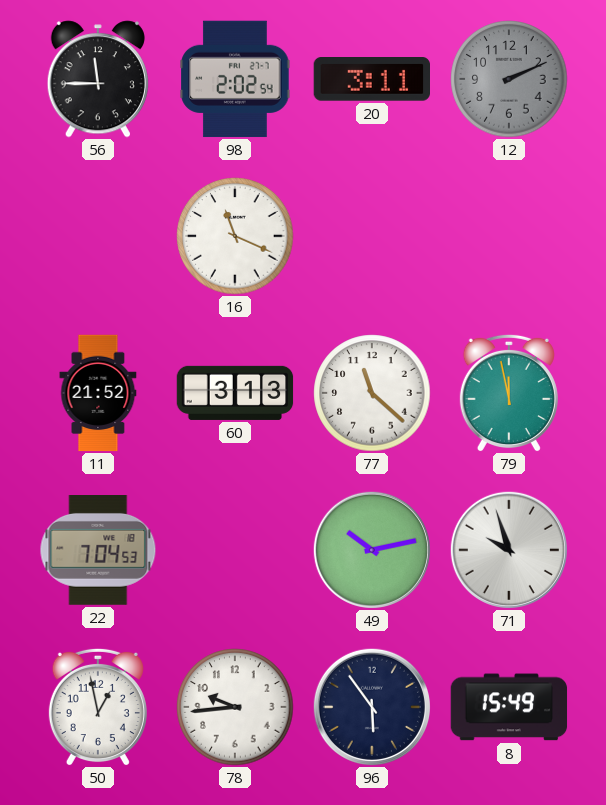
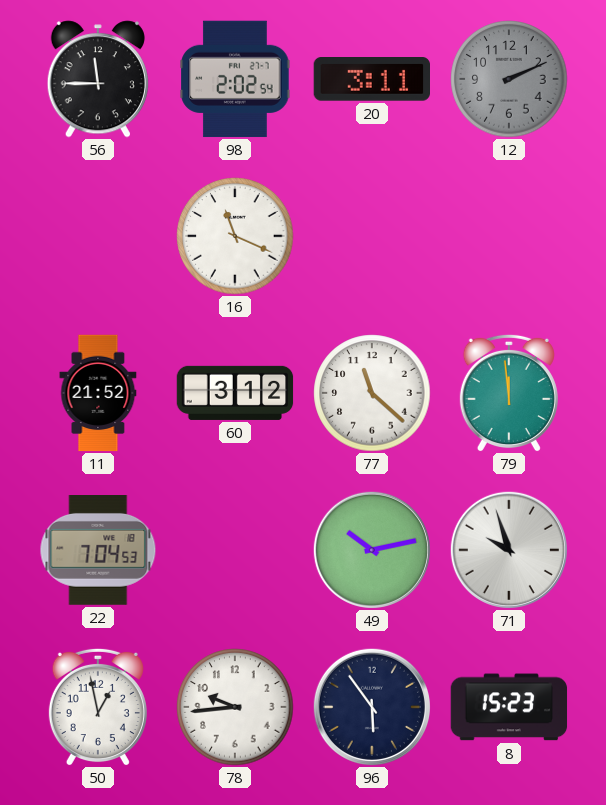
60: 3:13 -> 3:12 (235, 393)
79: 11:58 -> 11:59 (509, 393)
8: 15:49 -> 15:23 (509, 707)
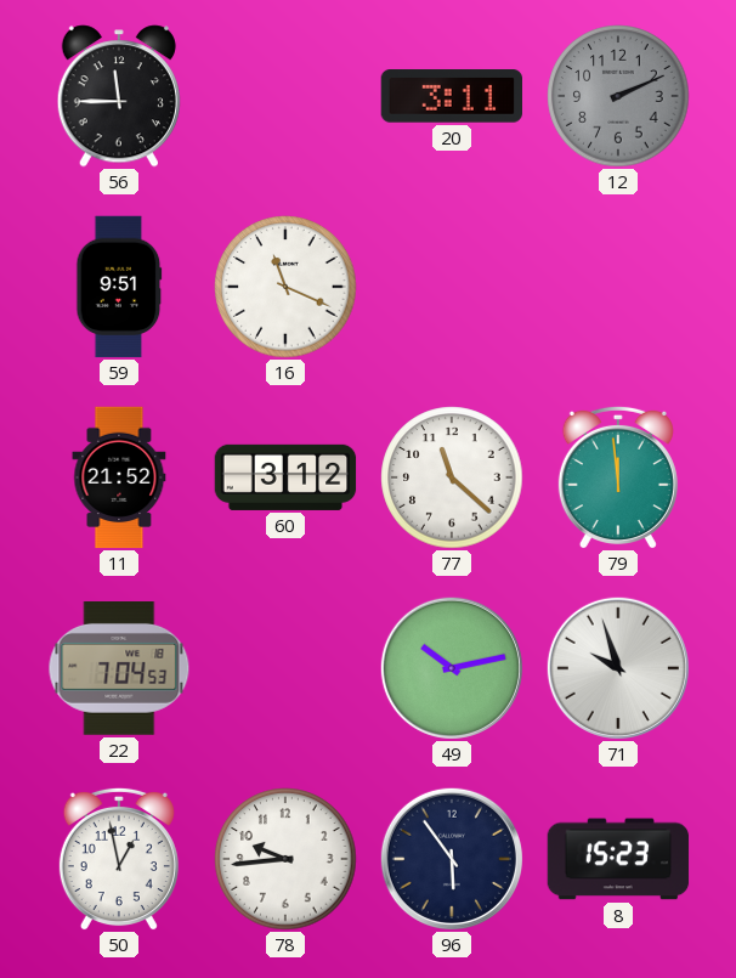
98: 2:02 -> none (235, 79)
59: none -> 9:51 (119, 287)
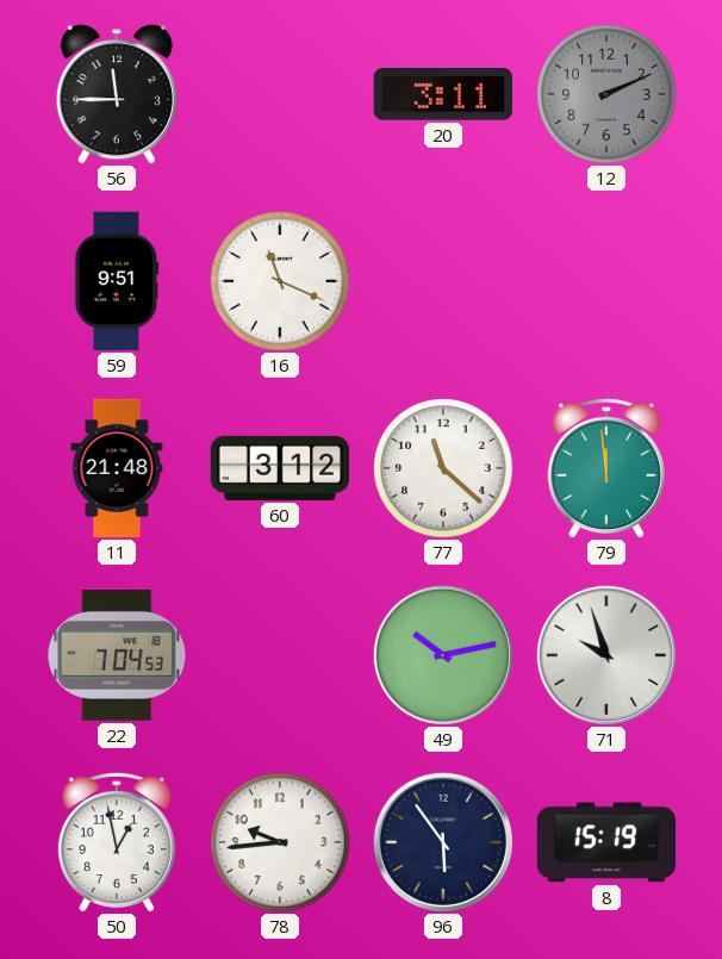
11: 21:52 -> 21:48 (117, 468)
8: 15:23 -> 15:19 (606, 842)
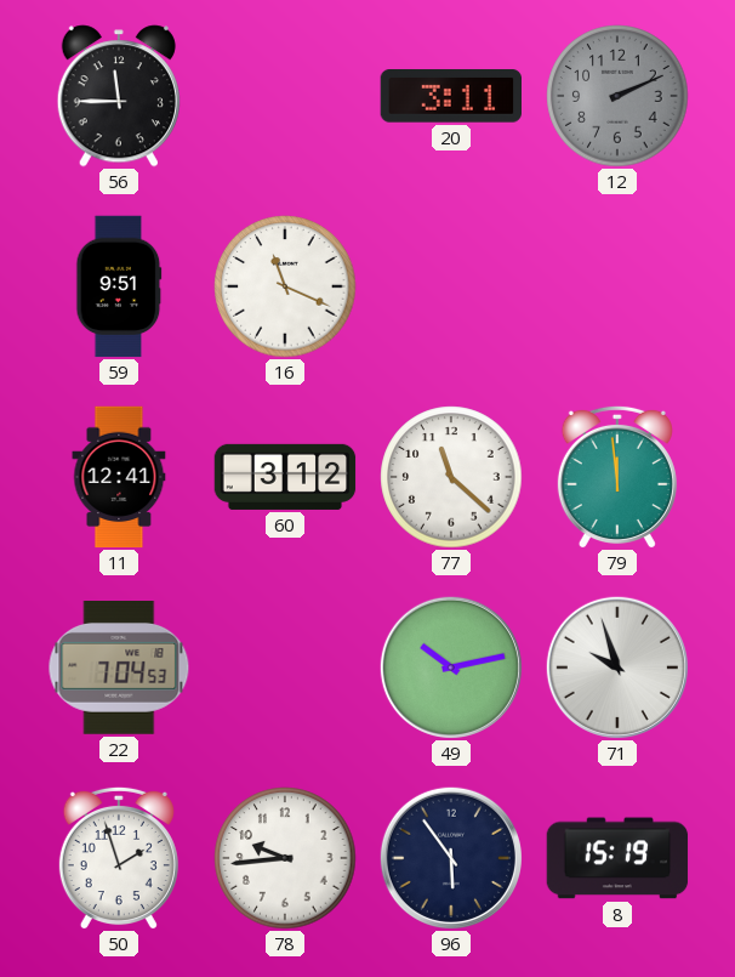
11: 21:48 -> 12:41 (119, 477)
50: 12:58 -> 1:57 (119, 858)
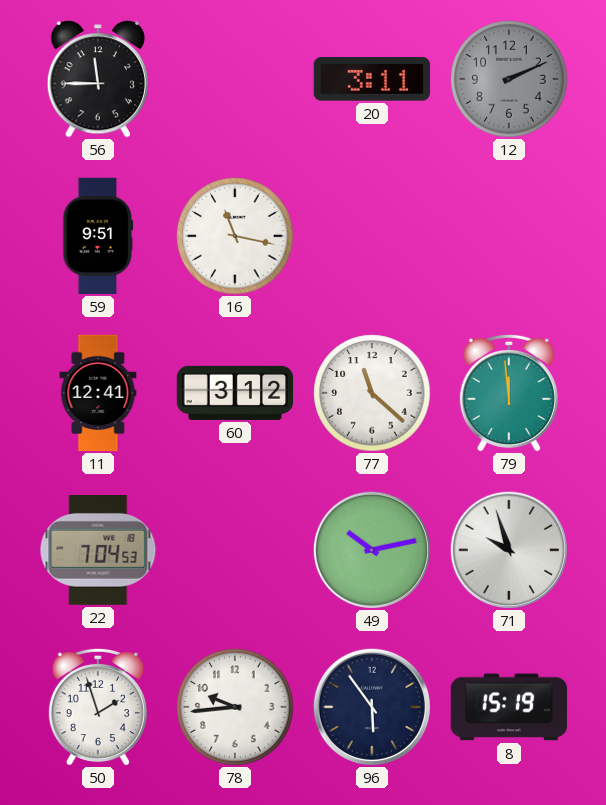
16: 11:19 -> 11:17 (235, 236)
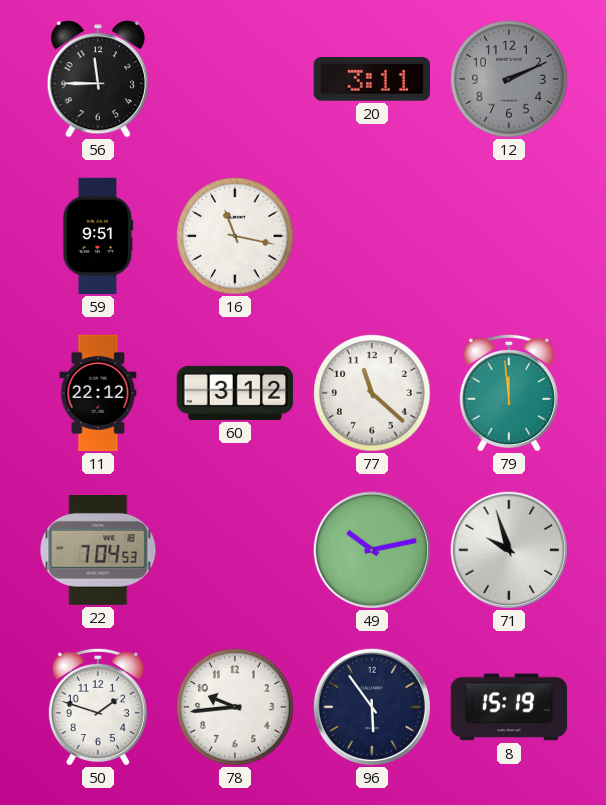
11: 12:41 -> 22:12 (98, 393)
50: 1:57 -> 1:48 (98, 707)
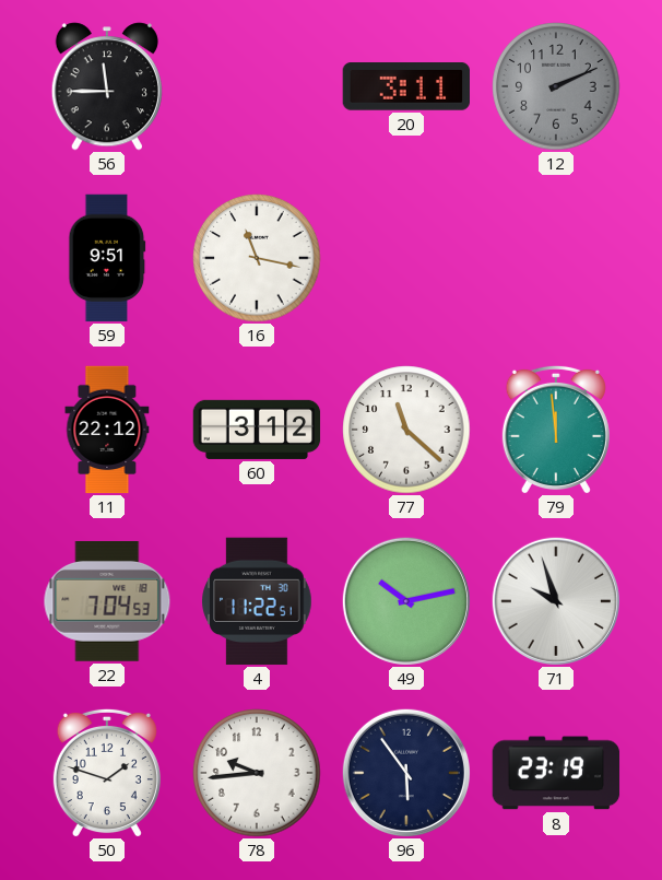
4: none -> 11:22 (257, 601)
8: 15:19 -> 23:19 (556, 773)
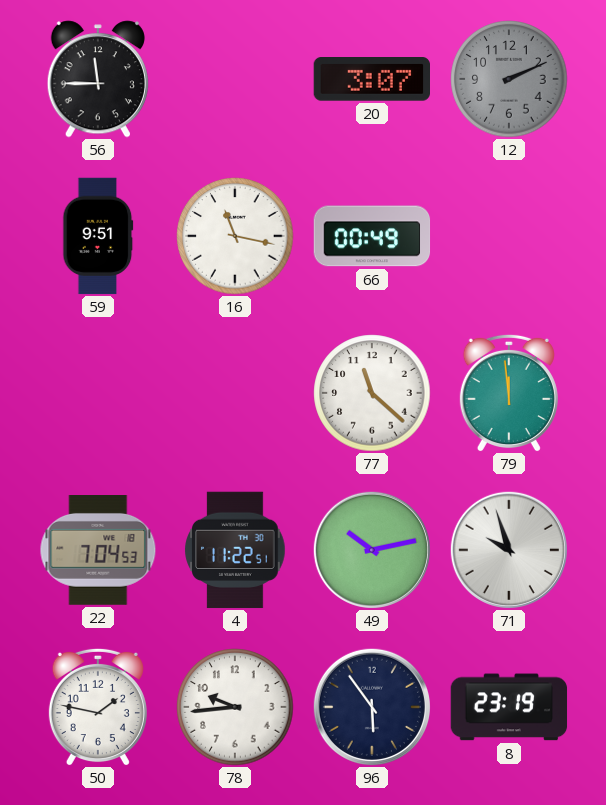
20: 3:11 -> 3:07 (372, 80)
66: none -> 00:49 (372, 236)
11: 22:12 -> none (107, 430)
60: 3:12 -> none (257, 430)
50: 1:48 -> 1:47 (98, 707)
